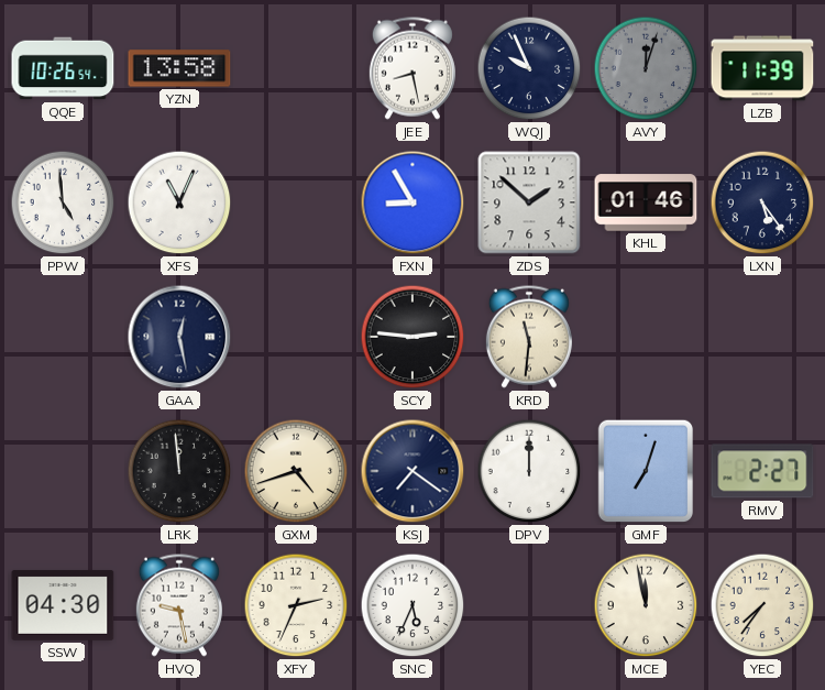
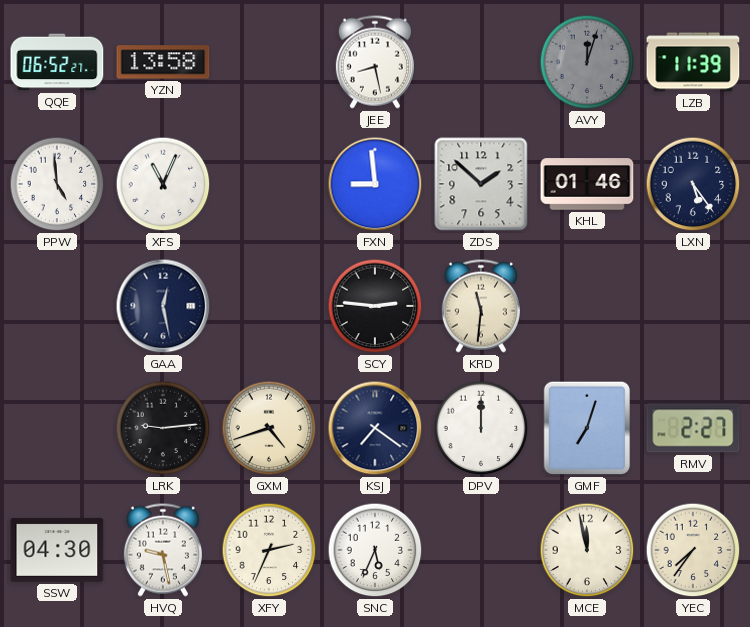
QQE: 10:26 -> 06:52 (57, 62)
WQJ: 9:56 -> none (529, 68)
FXN: 8:55 -> 8:59 (375, 184)
LRK: 11:59 -> 9:14 (163, 428)
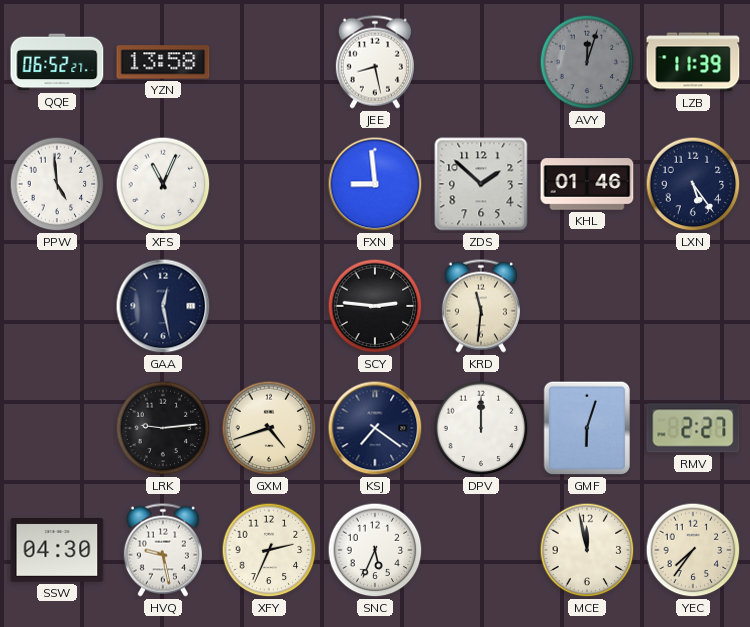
GMF: 7:03 -> 6:03 (587, 428)
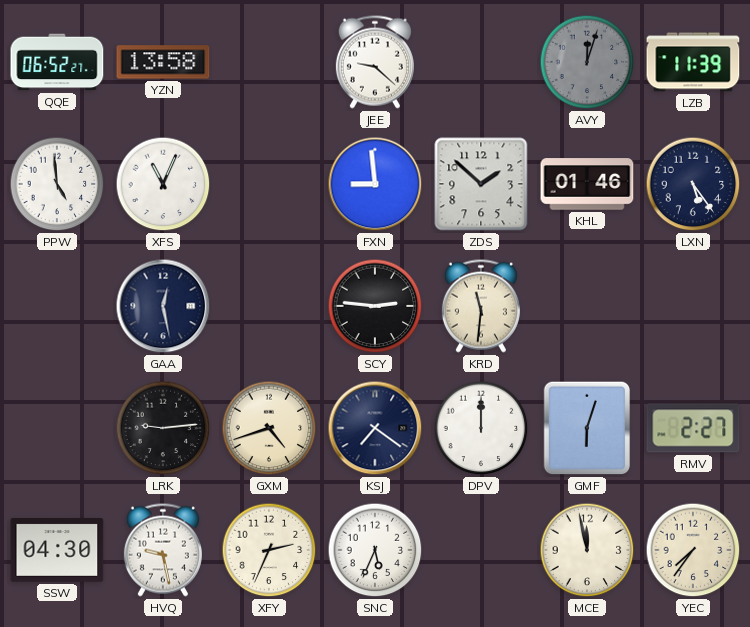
JEE: 8:28 -> 9:22 (375, 62)
